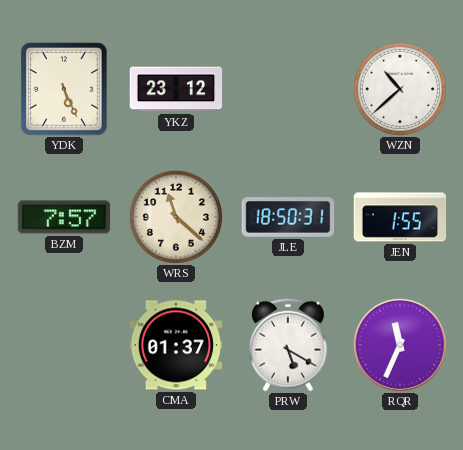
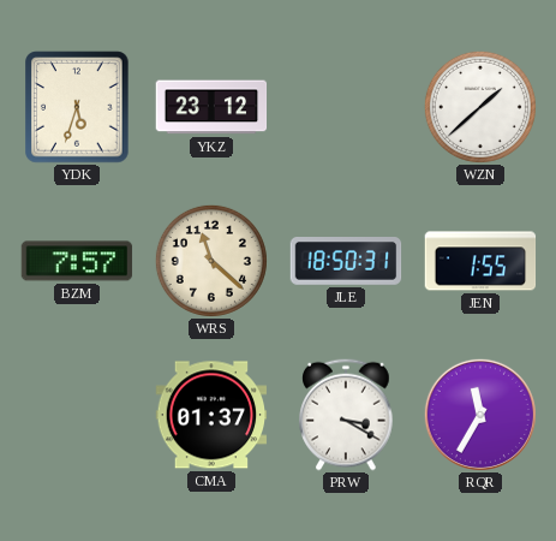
YDK: 5:26 -> 5:33 (77, 107)
WZN: 10:38 -> 1:38 (480, 107)
PRW: 5:20 -> 3:20 (346, 415)
RQR: 11:34 -> 11:35 (480, 415)
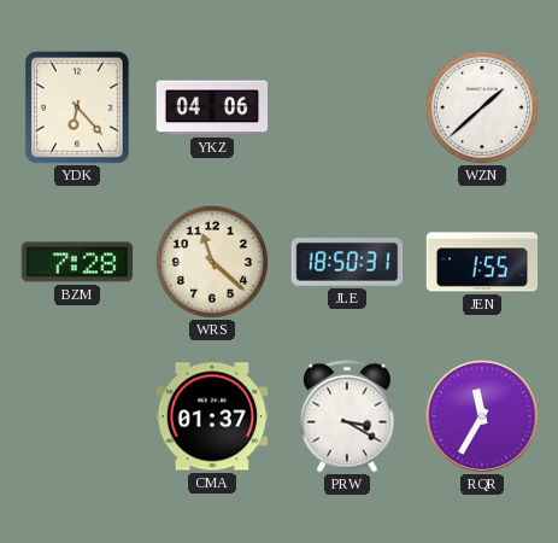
YDK: 5:33 -> 6:23 (77, 107)
YKZ: 23:12 -> 04:06 (212, 107)
BZM: 7:57 -> 7:28 (77, 262)
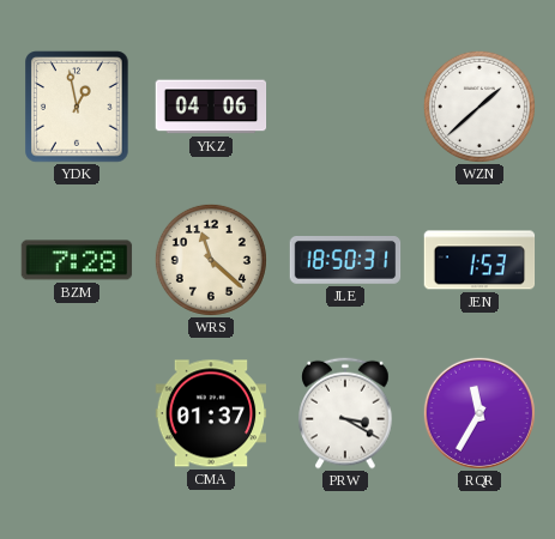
YDK: 6:23 -> 12:58 (77, 107)
JEN: 1:55 -> 1:53 (479, 260)
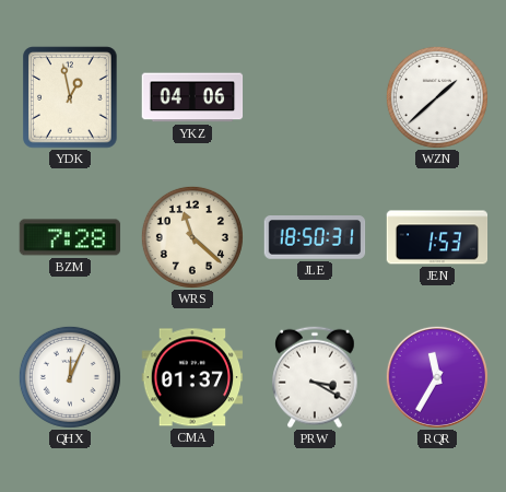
QHX: none -> 12:04 (70, 377)
